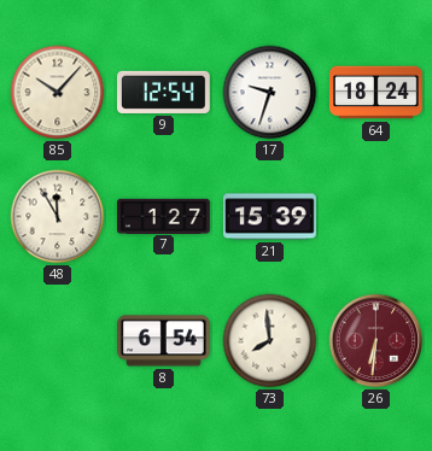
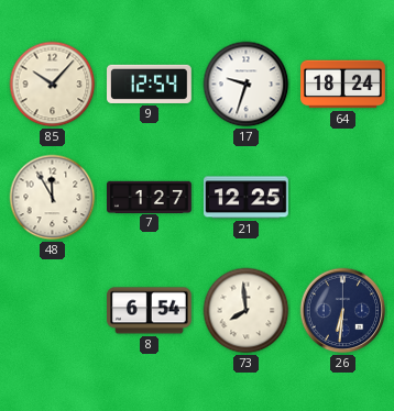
21: 15:39 -> 12:25 (247, 198)
26 dial: burgundy -> navy (343, 311)
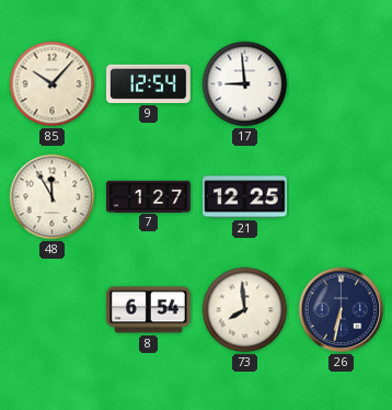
17: 9:33 -> 8:59 (245, 84)
64: 18:24 -> none (343, 85)
26: 6:31 -> 6:32 (342, 310)
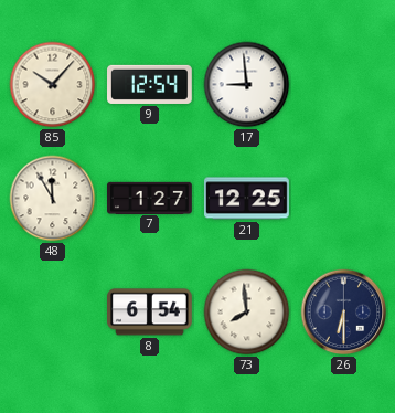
26: 6:32 -> 6:30 (344, 313)
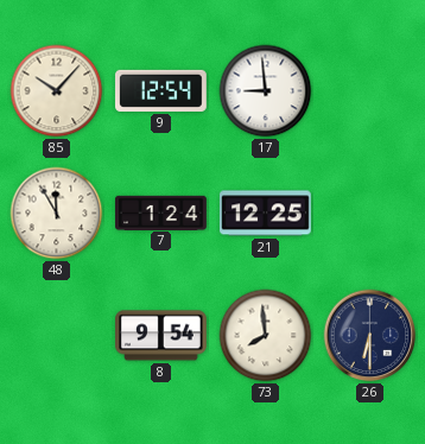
7: 1:27 -> 1:24 (161, 213)
8: 6:54 -> 9:54 (161, 336)
